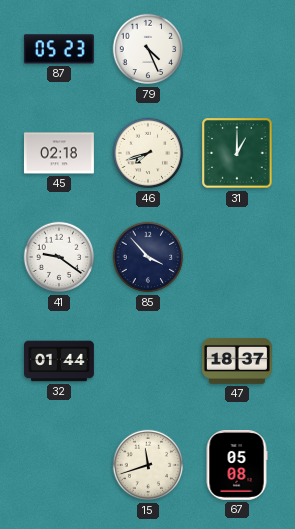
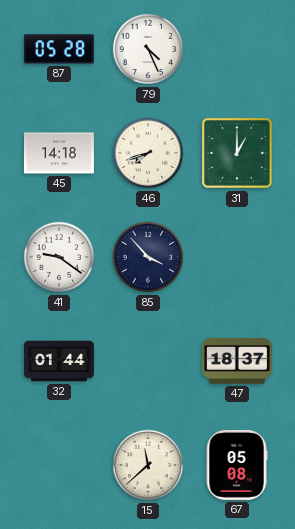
87: 05:23 -> 05:28 (59, 49)
45: 02:18 -> 14:18 (59, 153)
15: 11:42 -> 11:38 (148, 465)
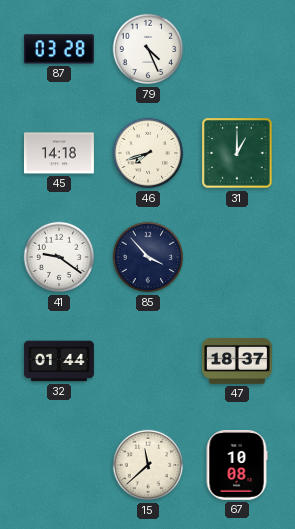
87: 05:28 -> 03:28 (59, 49)
67: 05:08 -> 10:08 (237, 465)
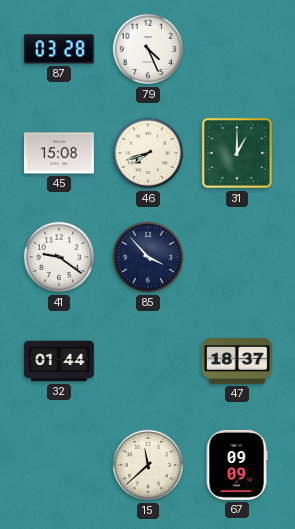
45: 14:18 -> 15:08 (59, 153)
67: 10:08 -> 09:09 (237, 465)
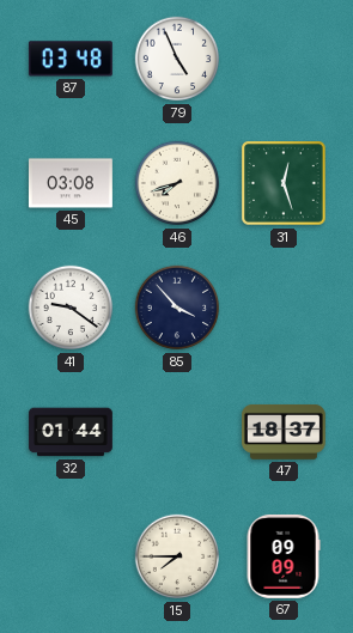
87: 03:28 -> 03:48 (71, 59)
79: 4:26 -> 4:56 (177, 59)
45: 15:08 -> 03:08 (71, 183)
31: 1:00 -> 12:27 (284, 183)
15: 11:38 -> 7:45 (177, 556)
